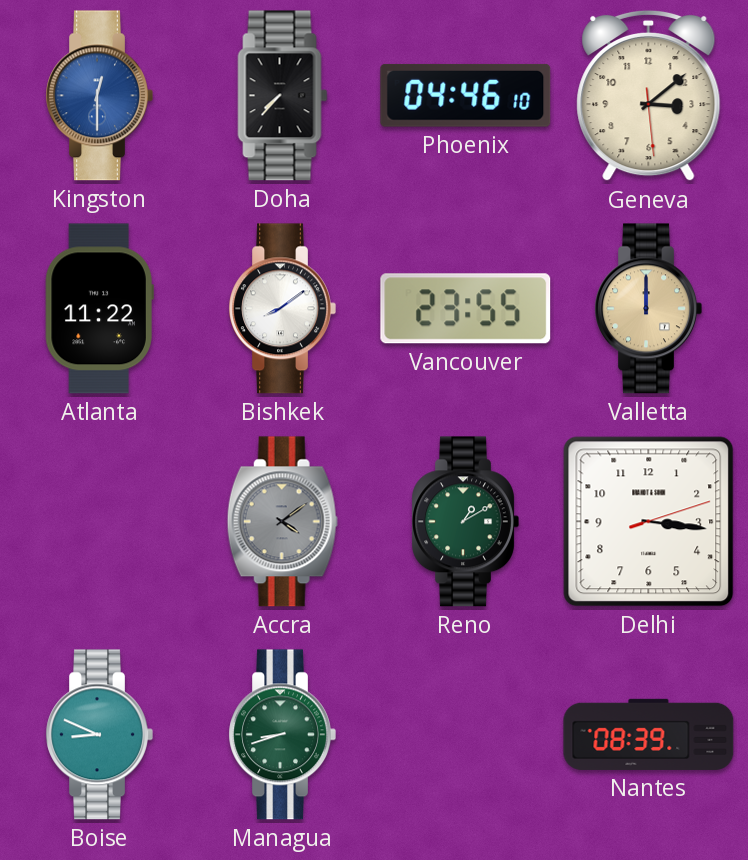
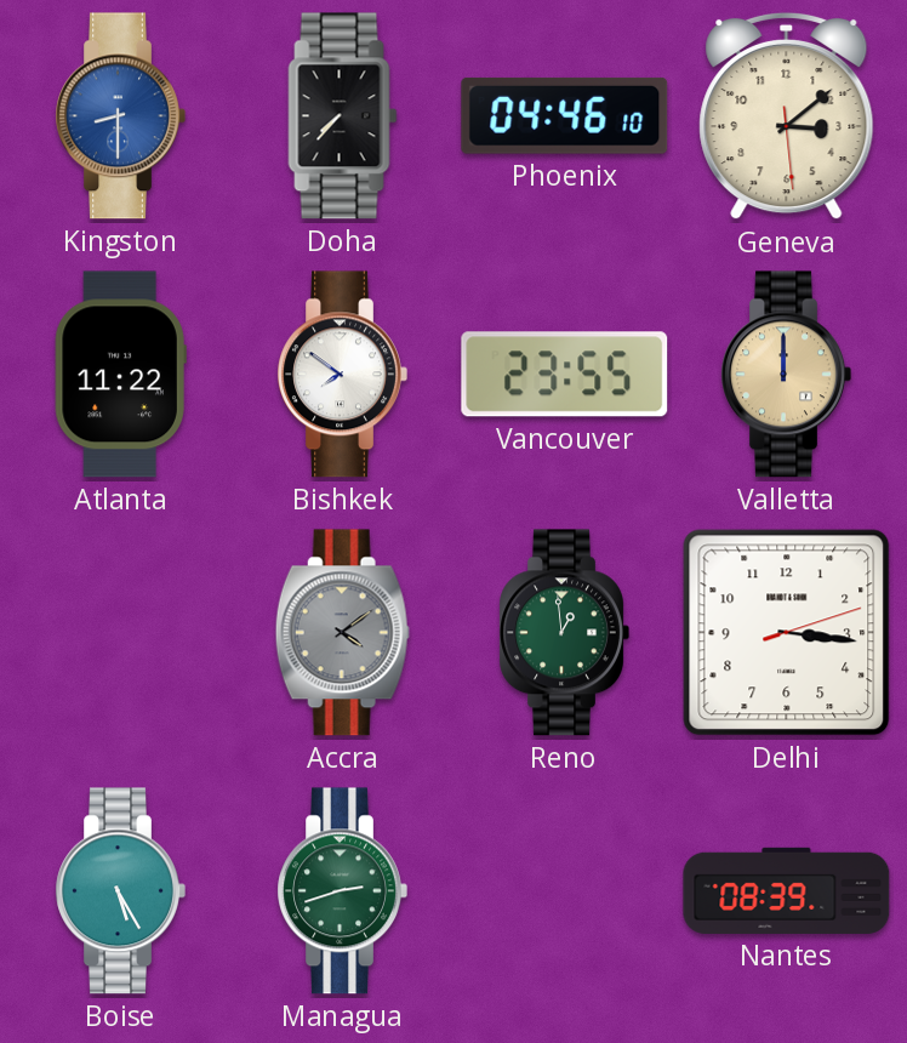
Kingston: 12:30 -> 8:30 (120, 116)
Bishkek: 8:09 -> 7:51 (342, 375)
Reno: 1:10 -> 12:59 (564, 633)
Boise: 8:49 -> 5:25 (120, 891)
Managua: 8:42 -> 2:42 (342, 891)
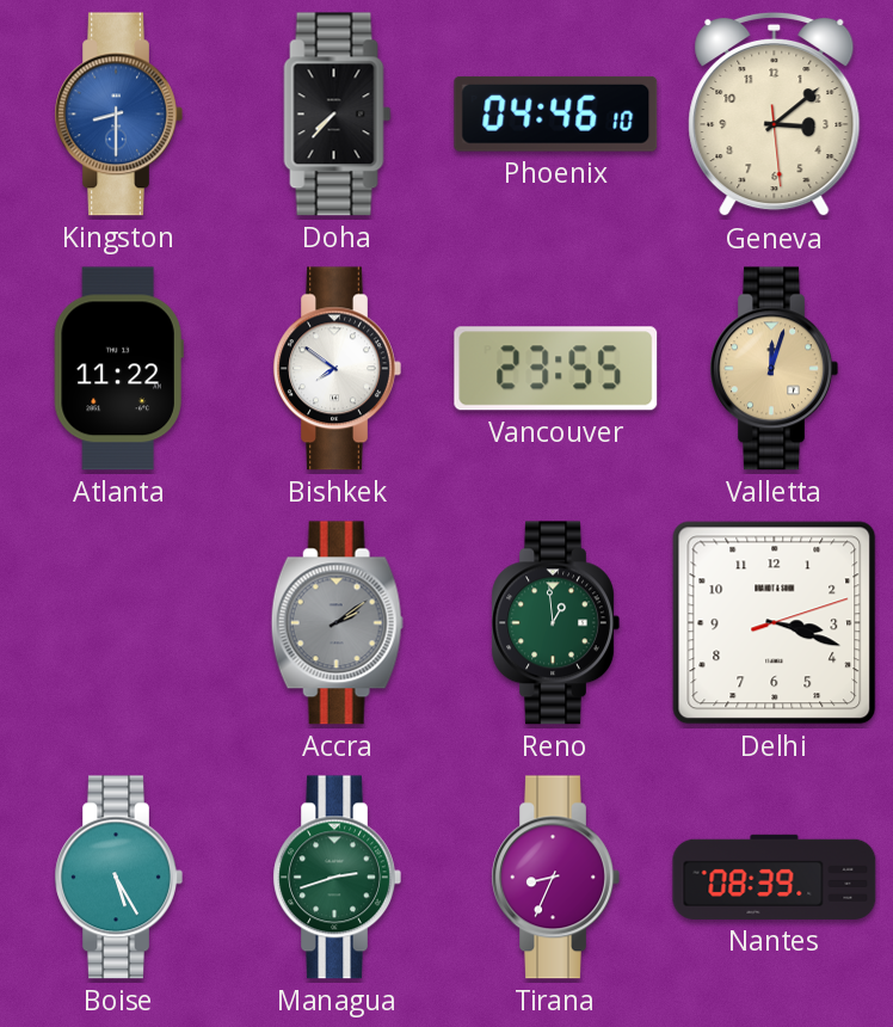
Valletta: 12:00 -> 12:03 (774, 369)
Accra: 4:09 -> 2:09 (337, 623)
Delhi: 3:16 -> 3:18 (775, 623)
Tirana: none -> 8:34 (555, 878)
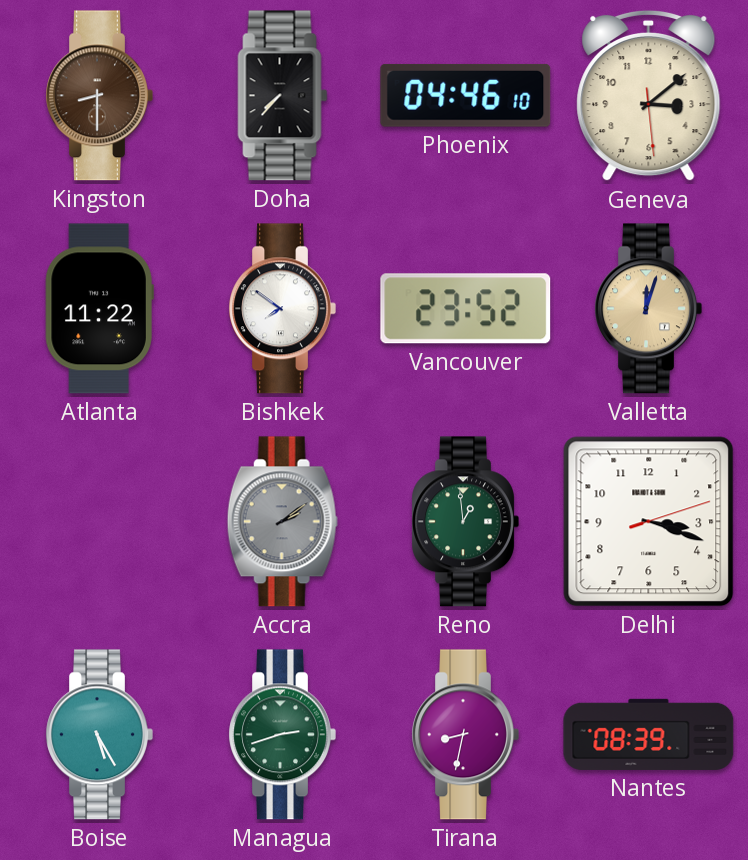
Kingston dial: blue -> brown (99, 96)
Vancouver: 23:55 -> 23:52 (466, 309)
Tirana: 8:34 -> 8:32 (465, 735)
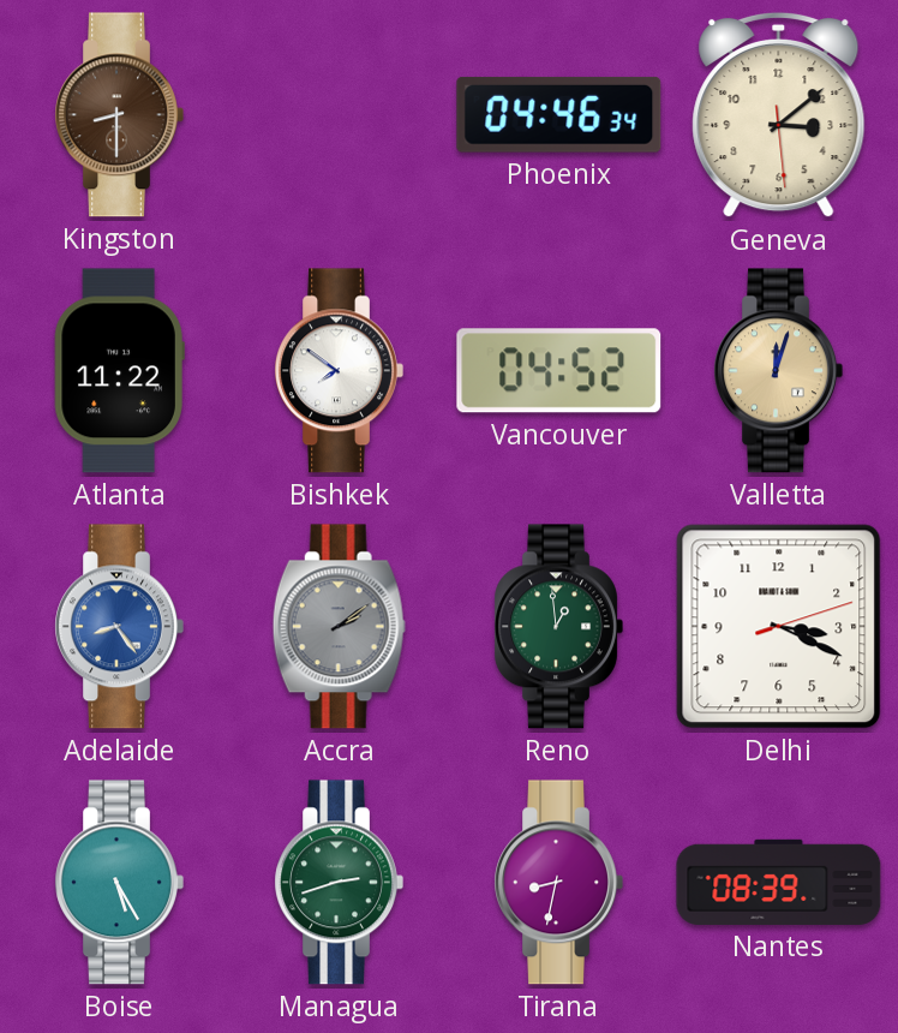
Doha: 7:37 -> none (283, 96)
Phoenix: 04:46:10 -> 04:46:34 (559, 114)
Vancouver: 23:52 -> 04:52 (559, 371)
Adelaide: none -> 8:24 (119, 627)
Delhi: 3:18 -> 3:19 (779, 627)
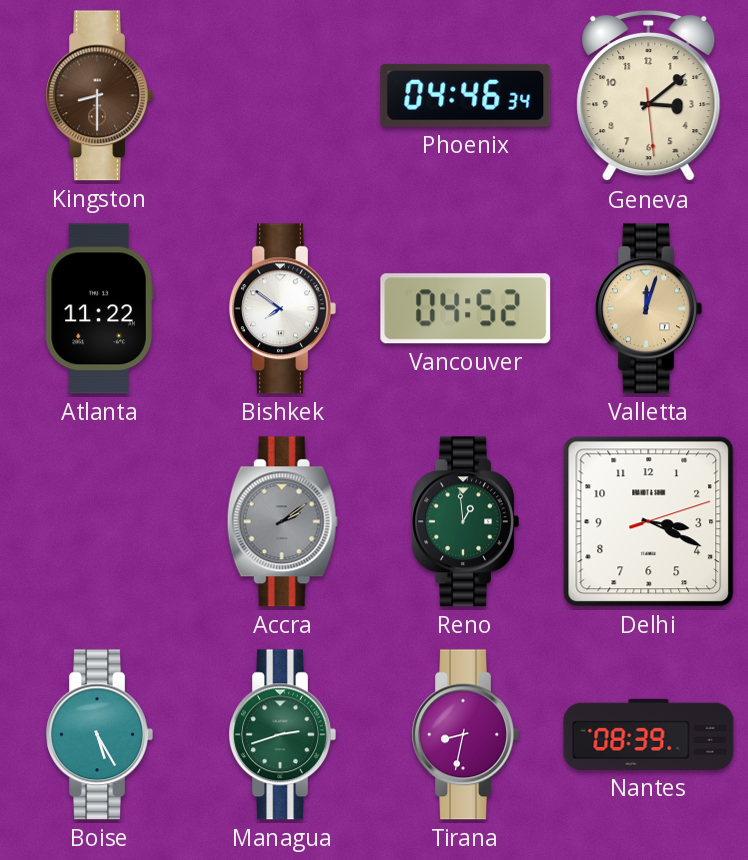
Adelaide: 8:24 -> none (119, 627)
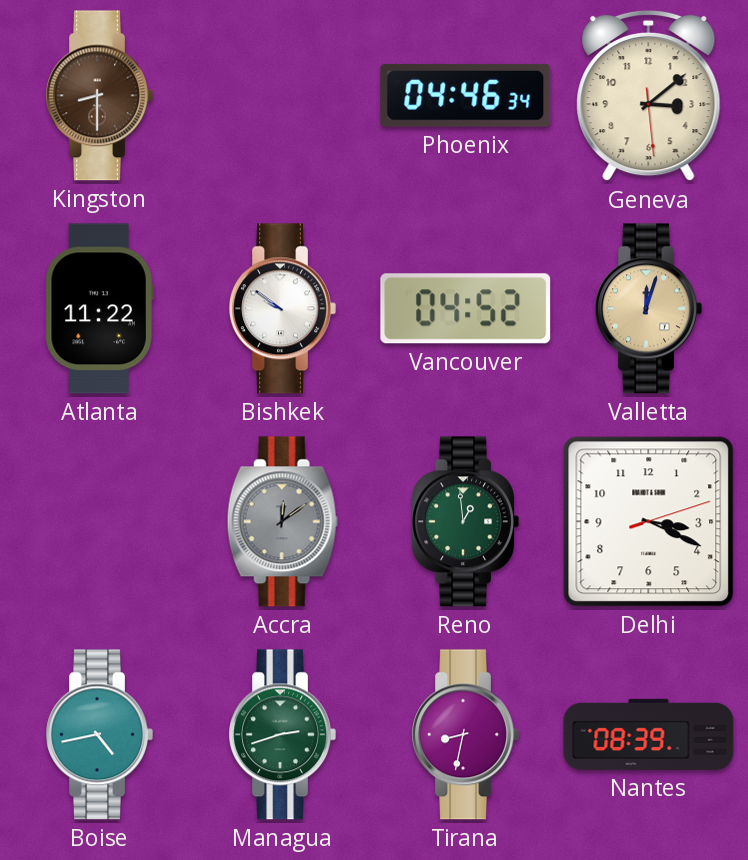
Bishkek: 7:51 -> 9:51 (282, 309)
Accra: 2:09 -> 12:09 (282, 522)
Boise: 5:25 -> 4:43 (99, 735)
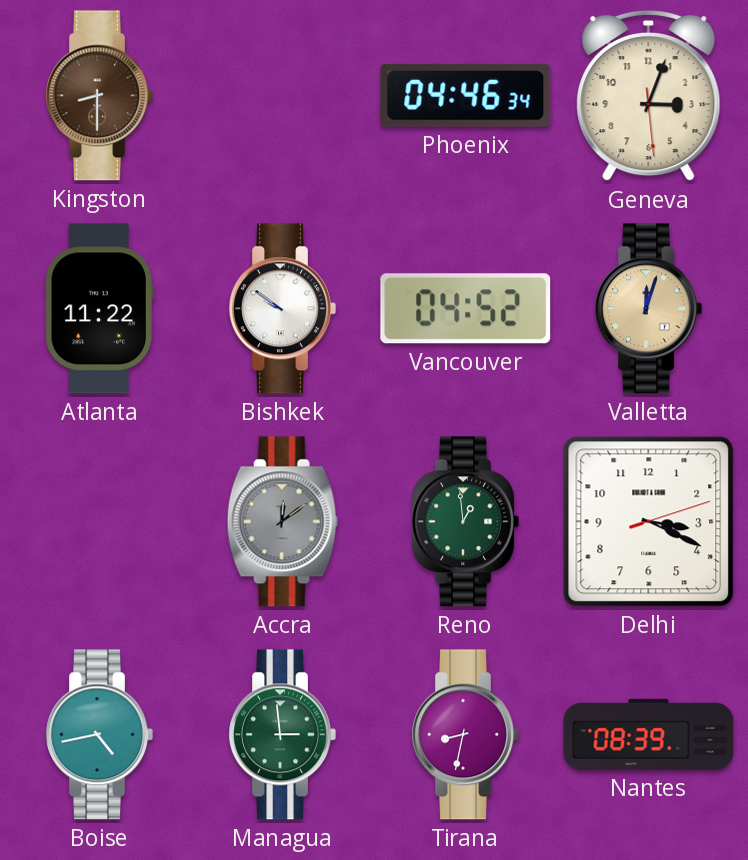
Geneva: 3:08 -> 3:03 (649, 96)
Managua: 2:42 -> 2:59 (282, 735)
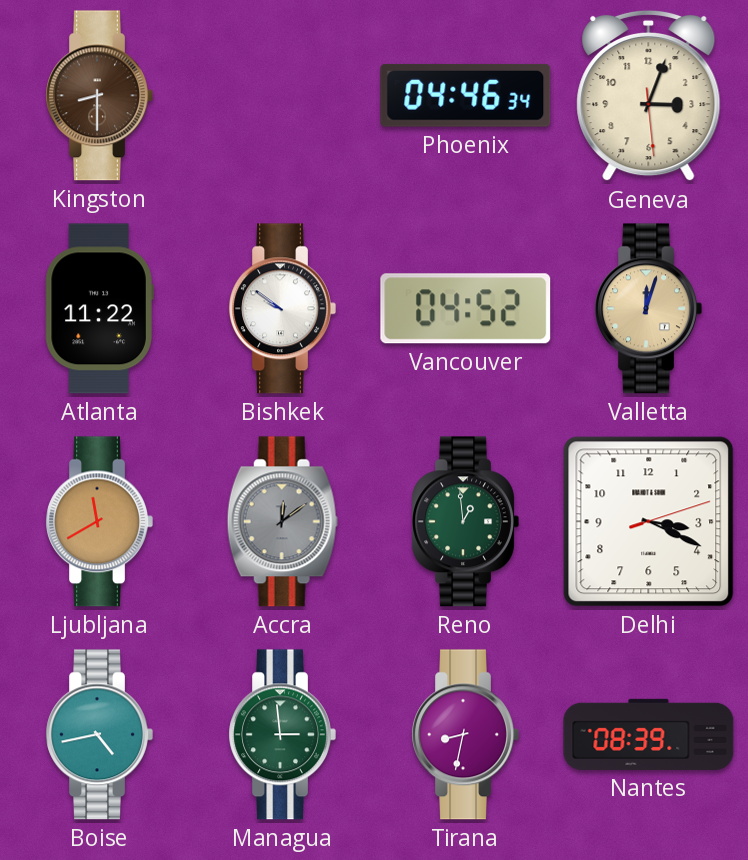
Ljubljana: none -> 11:40 (99, 522)
